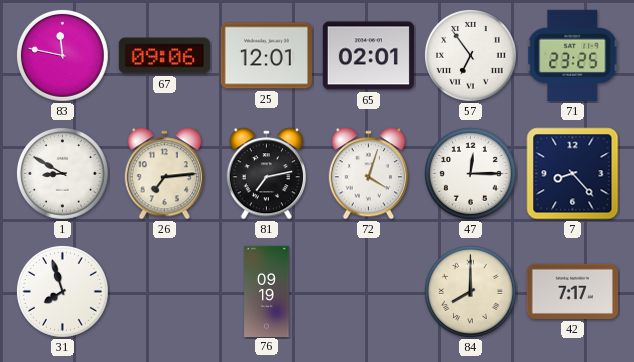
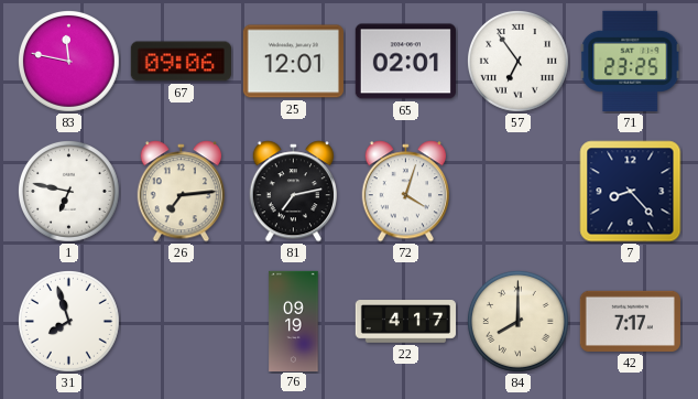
1: 8:50 -> 6:47 (69, 192)
47: 12:15 -> none (471, 174)
22: none -> 4:17 (405, 322)
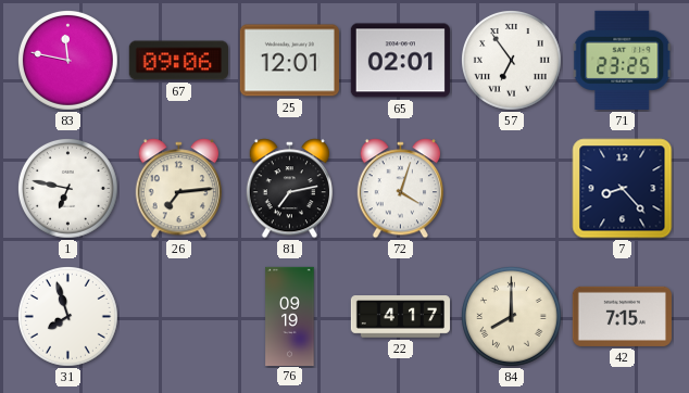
42: 7:17 -> 7:15 (622, 316)
